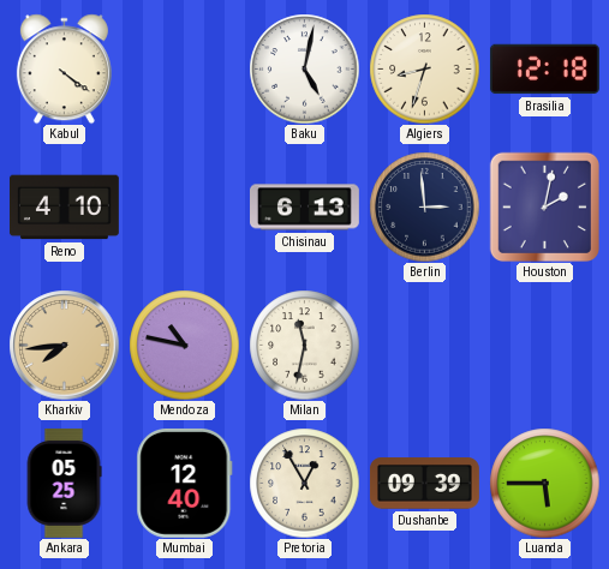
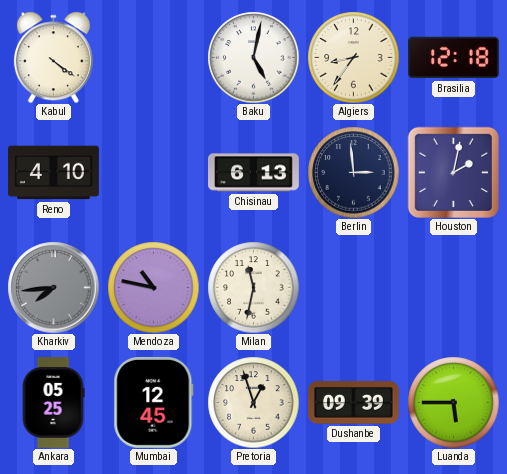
Algiers: 8:33 -> 8:36 (353, 57)
Kharkiv dial: champagne -> grey (53, 287)
Mumbai: 12:40 -> 12:45 (154, 402)
Pretoria: 12:55 -> 12:57 (253, 402)
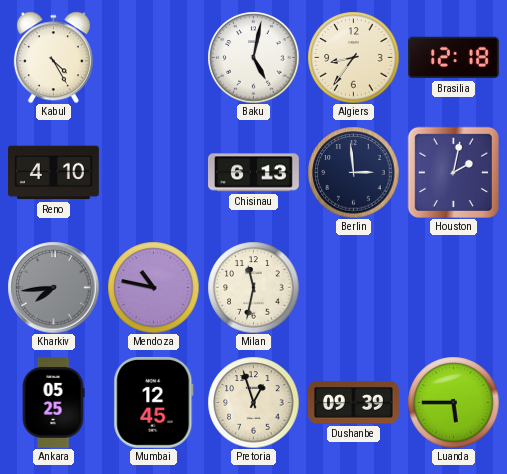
Kabul: 4:21 -> 4:25 (53, 57)
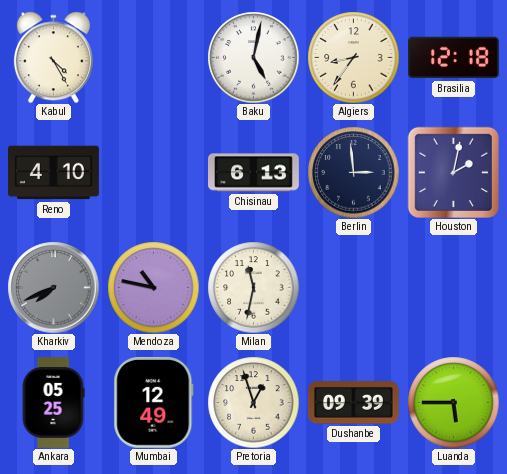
Kharkiv: 7:44 -> 7:41 (53, 287)
Mumbai: 12:45 -> 12:49 (154, 402)
